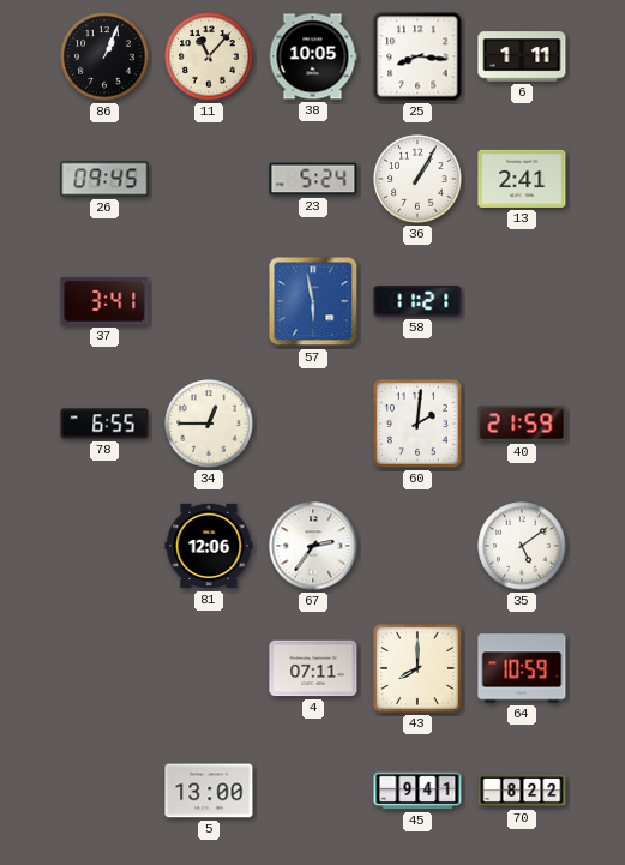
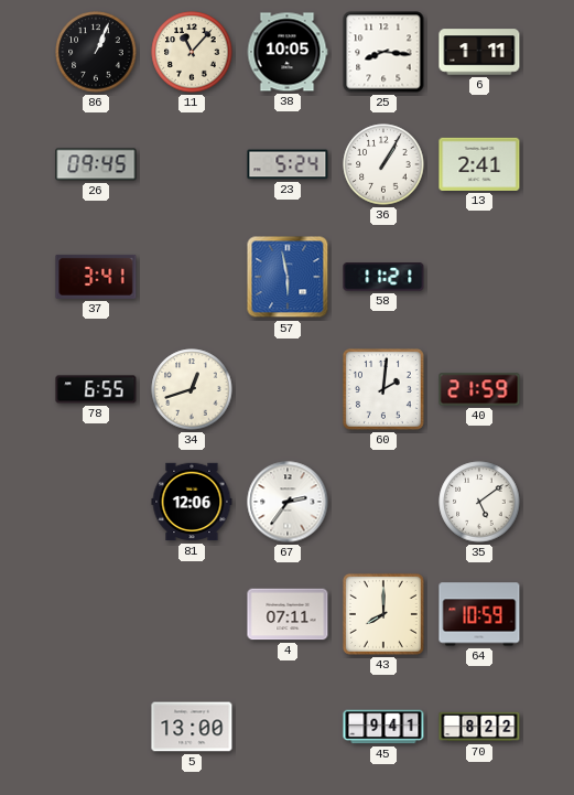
34: 12:45 -> 12:42 (192, 389)
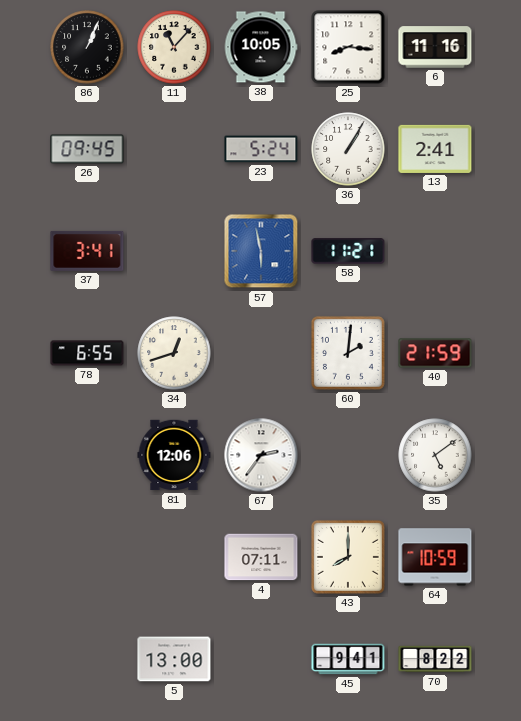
6: 1:11 -> 11:16 (435, 47)
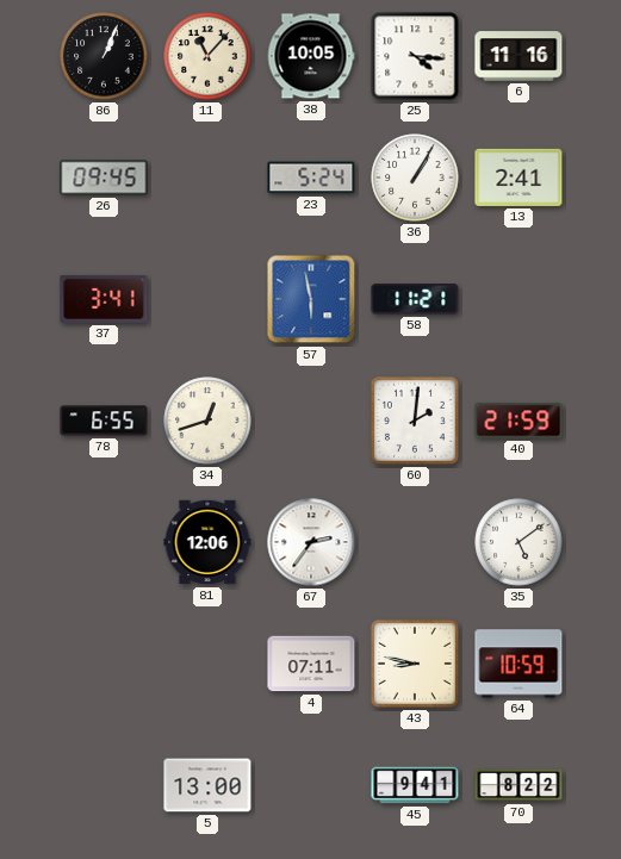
25: 8:16 -> 4:16 (415, 56)
43: 8:00 -> 8:47 (415, 664)
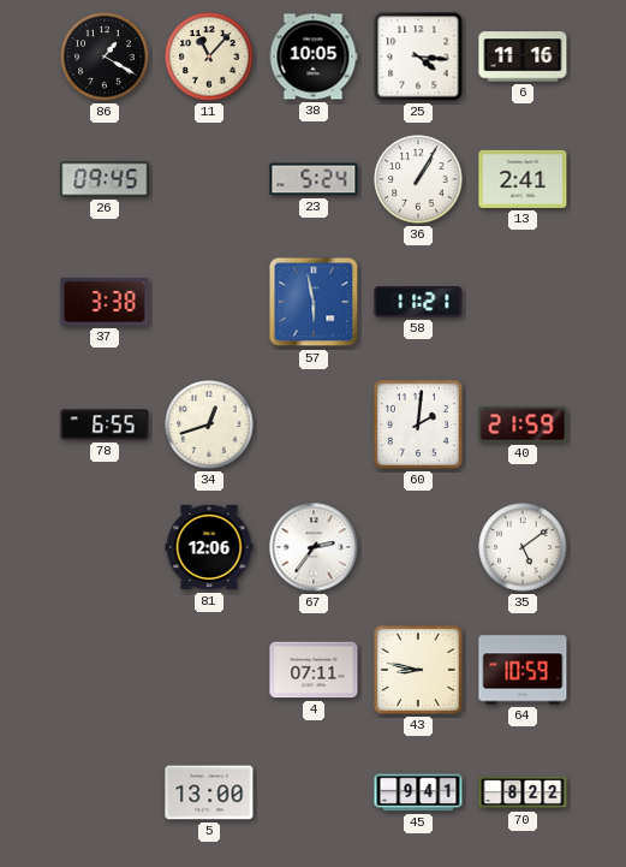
86: 1:04 -> 1:20 (105, 57)
37: 3:41 -> 3:38 (105, 302)
